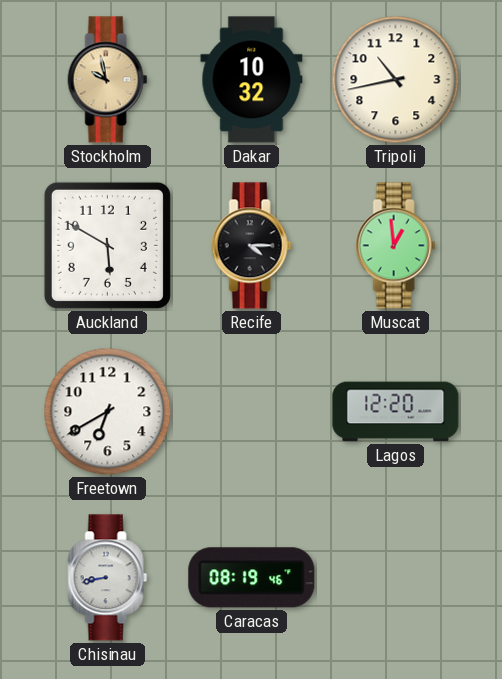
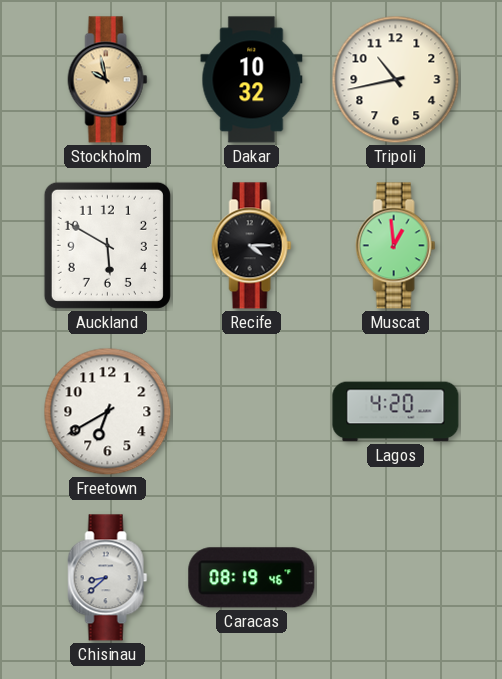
Lagos: 12:20 -> 4:20 (396, 412)
Chisinau: 8:43 -> 8:38 (108, 578)
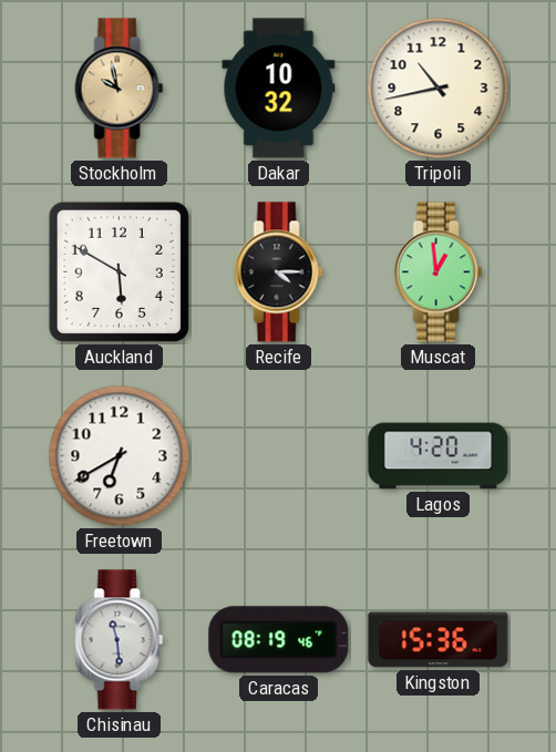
Chisinau: 8:38 -> 11:29 (120, 640)
Kingston: none -> 15:36 (439, 640)
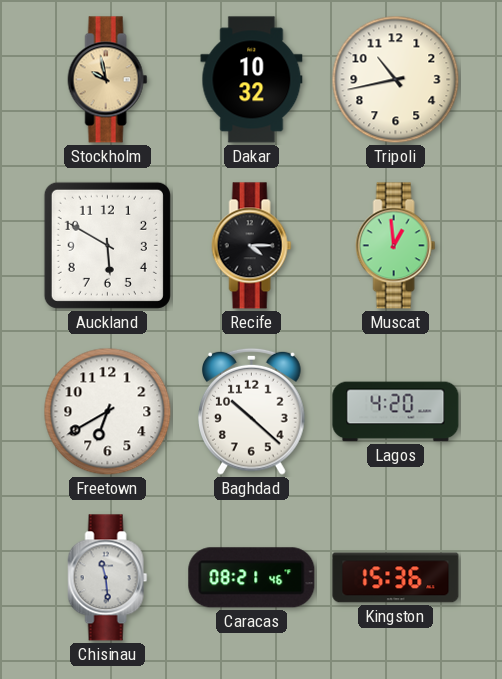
Baghdad: none -> 10:22 (252, 411)
Caracas: 08:19 -> 08:21 (252, 578)
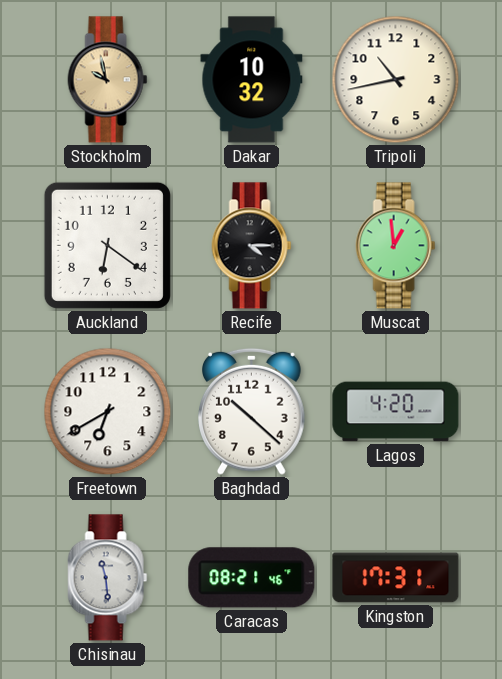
Auckland: 5:50 -> 6:21 (107, 245)
Kingston: 15:36 -> 17:31 (396, 578)
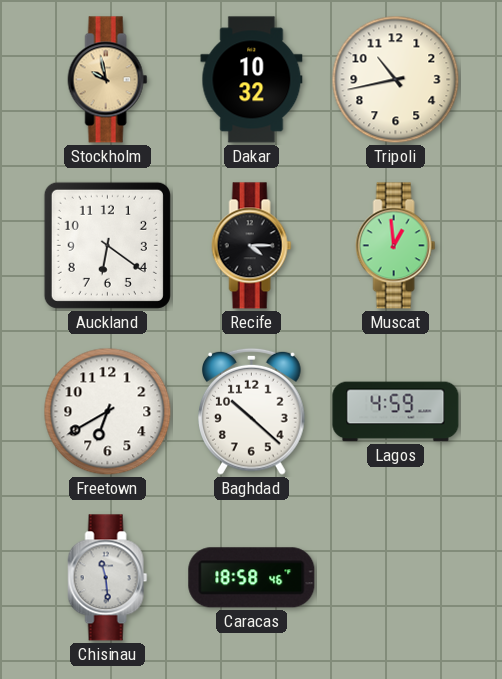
Lagos: 4:20 -> 4:59 (396, 412)
Caracas: 08:21 -> 18:58 (252, 578)
Kingston: 17:31 -> none (396, 578)
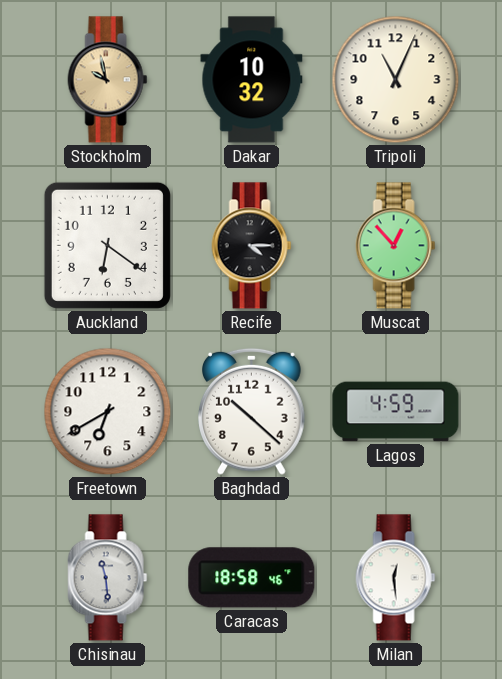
Tripoli: 10:43 -> 11:04 (396, 80)
Muscat: 12:59 -> 12:53 (396, 246)
Milan: none -> 12:29 (396, 578)
